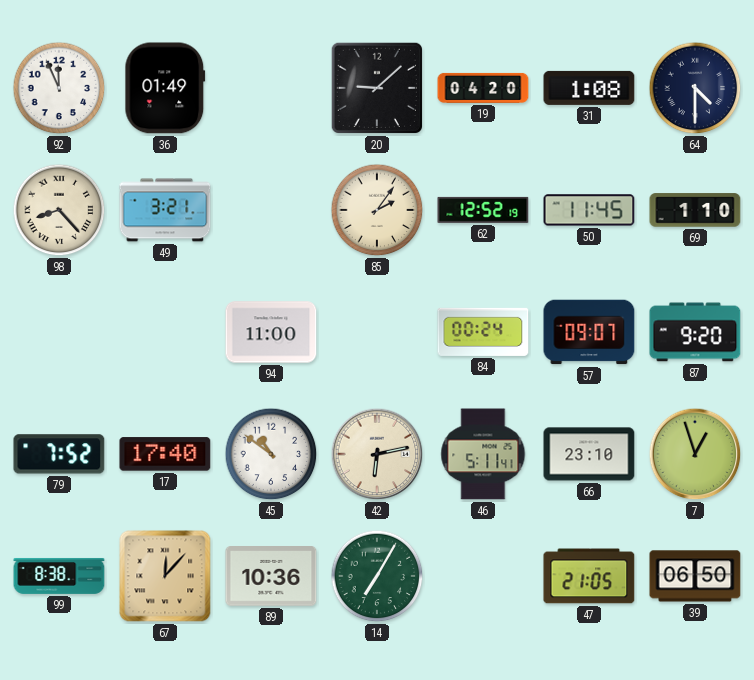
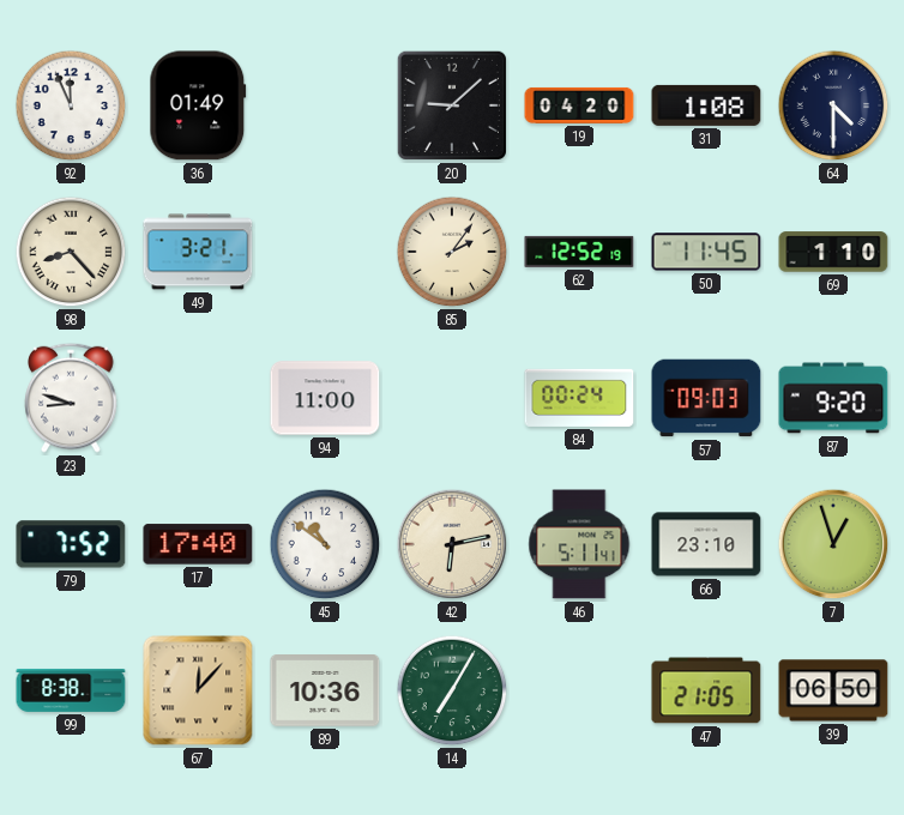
23: none -> 8:48 (71, 398)
57: 09:07 -> 09:03 (706, 398)
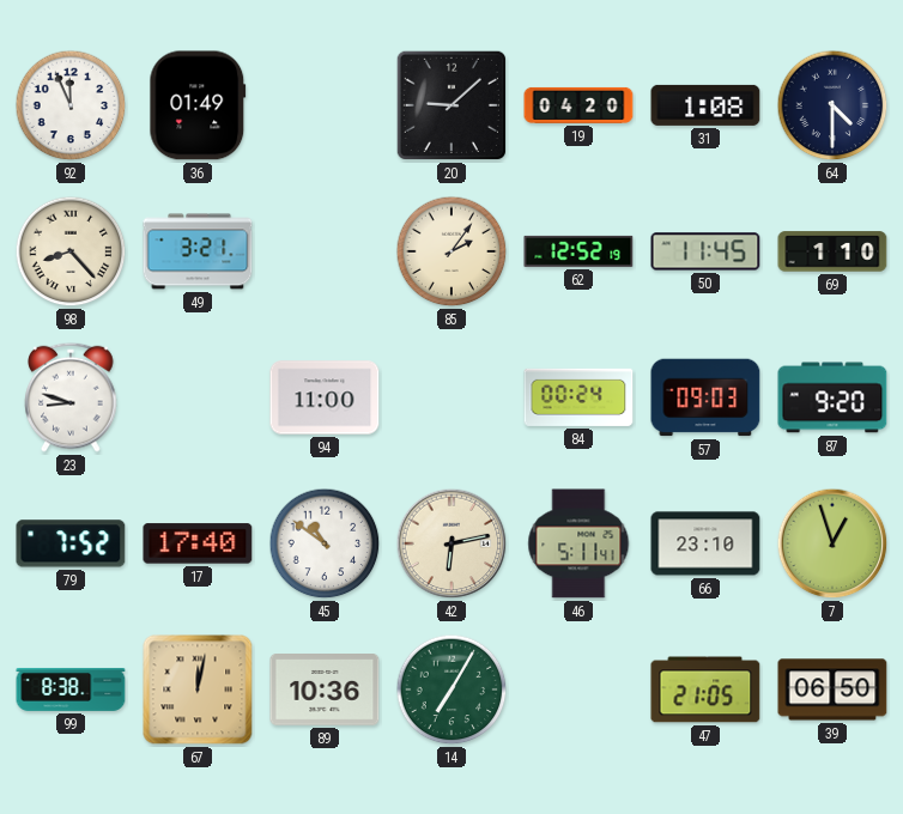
67: 12:07 -> 12:02 (198, 690)
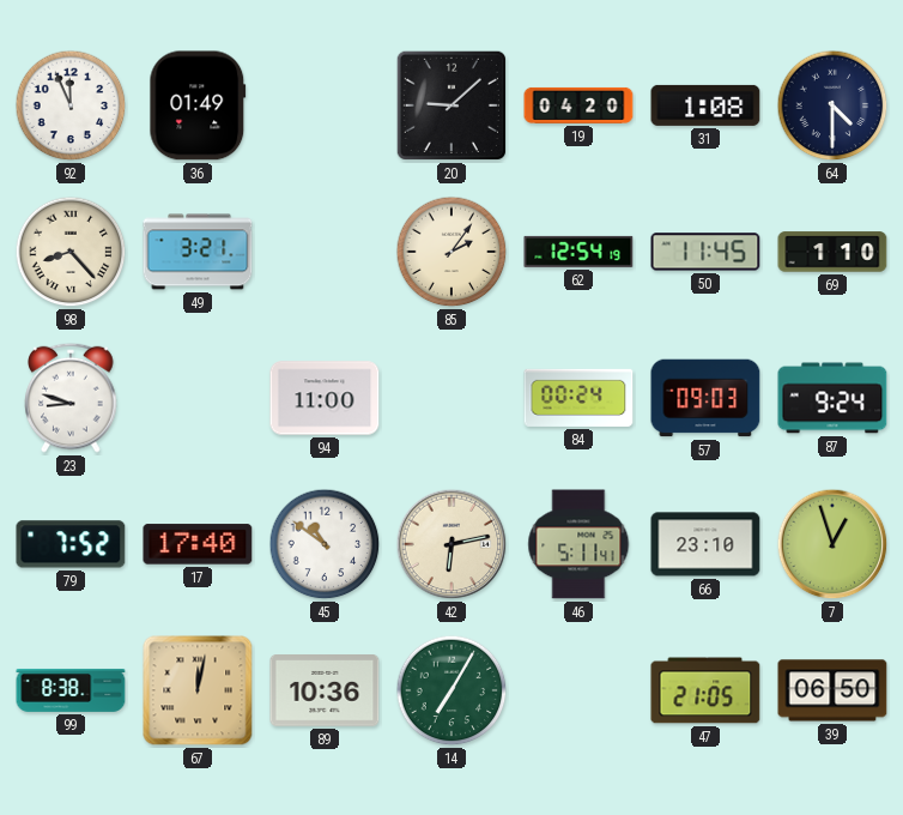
62: 12:52 -> 12:54 (578, 252)
87: 9:20 -> 9:24 (832, 398)
